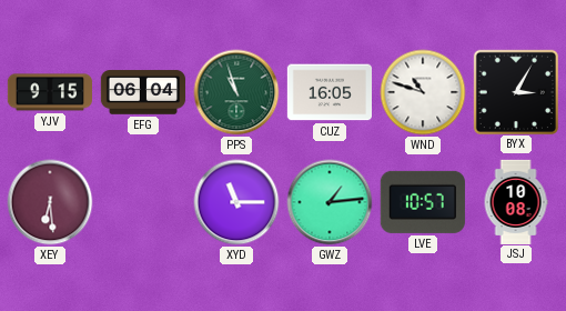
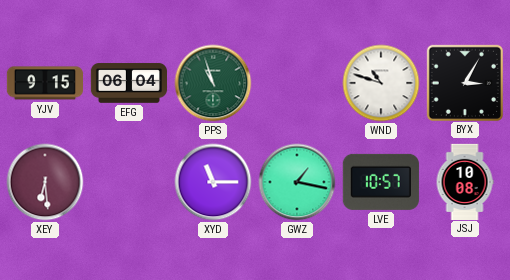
CUZ: 16:05 -> none (329, 92)
GWZ: 1:14 -> 1:17 (297, 182)
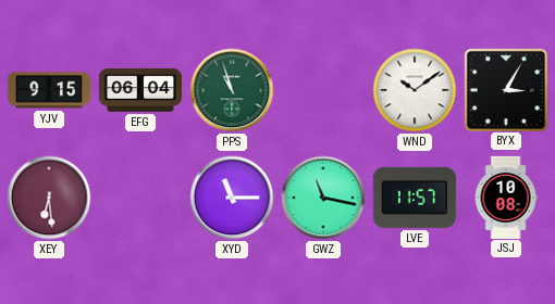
WND: 10:48 -> 10:09 (415, 90)
GWZ: 1:17 -> 11:17 (323, 198)
LVE: 10:57 -> 11:57 (415, 198)
